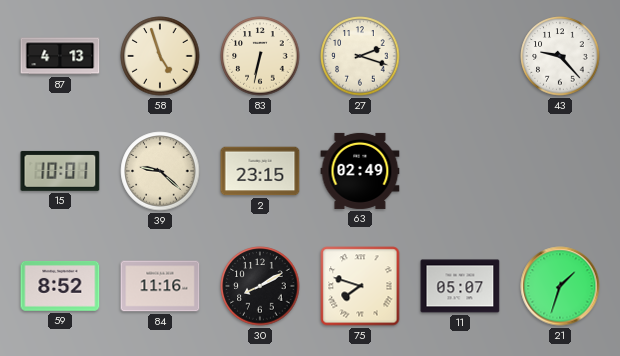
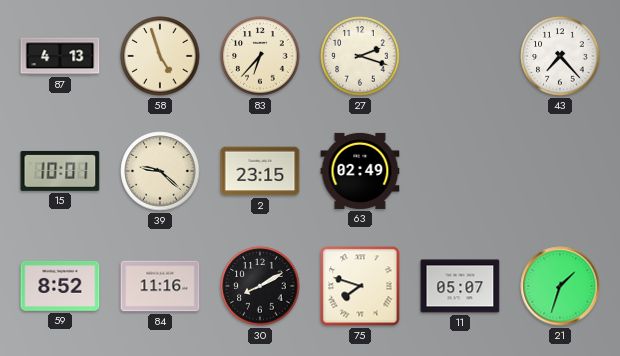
83: 6:32 -> 6:37 (260, 56)
43: 9:23 -> 7:23 (560, 56)
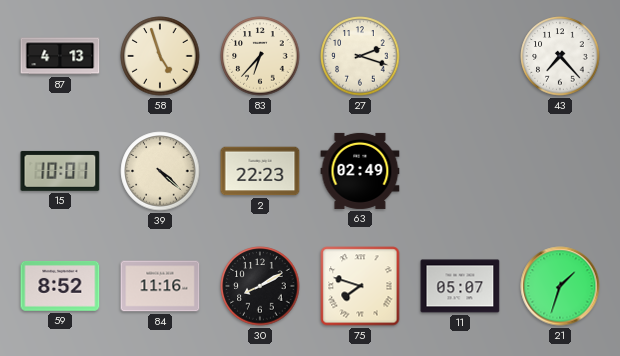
39: 9:22 -> 4:22 (160, 171)
2: 23:15 -> 22:23 (260, 171)
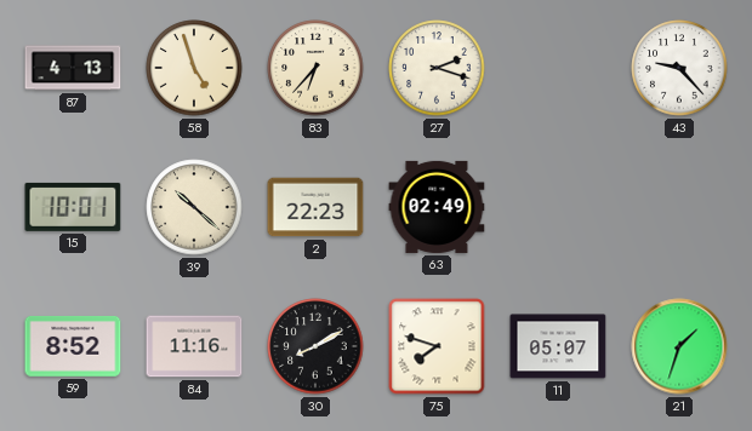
43: 7:23 -> 9:23 (679, 68)
39: 4:22 -> 10:22 (194, 207)
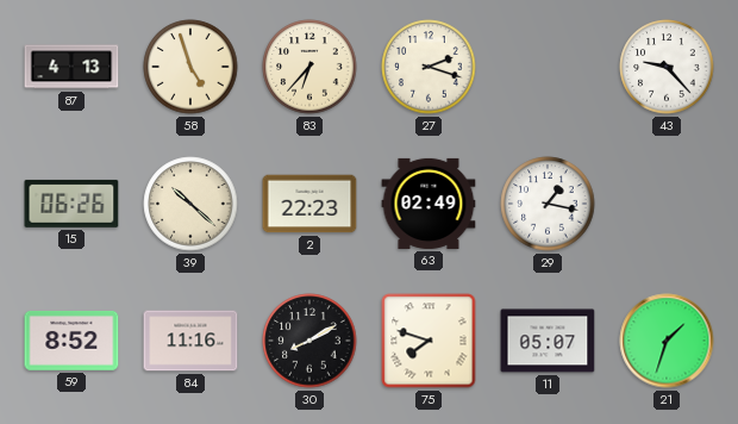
15: 10:01 -> 06:26 (71, 204)
29: none -> 1:17 (548, 204)
